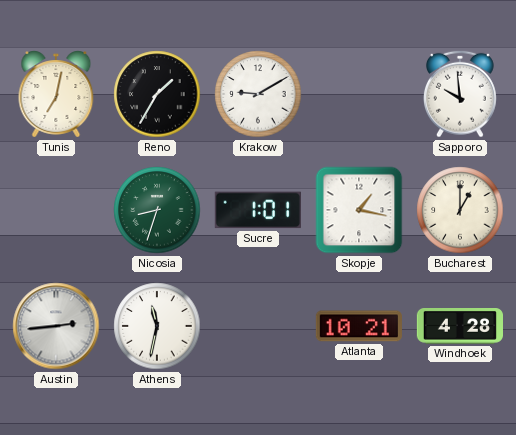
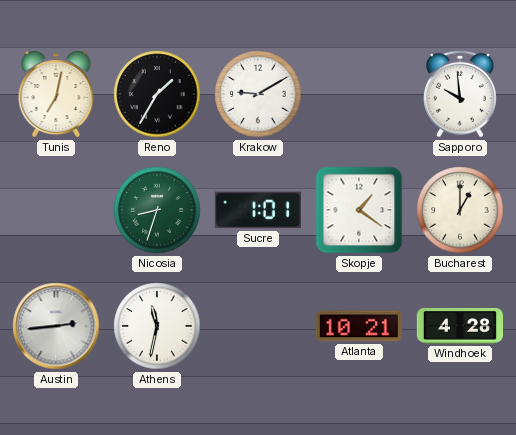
Skopje: 1:17 -> 1:21 (359, 210)
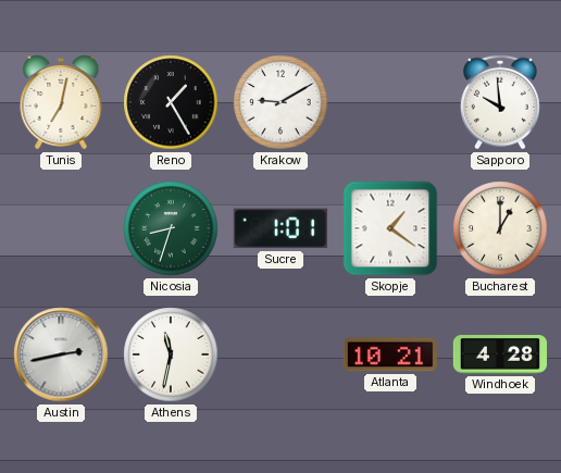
Reno: 1:35 -> 1:25 (171, 102)
Austin: 2:44 -> 2:43 (61, 354)
